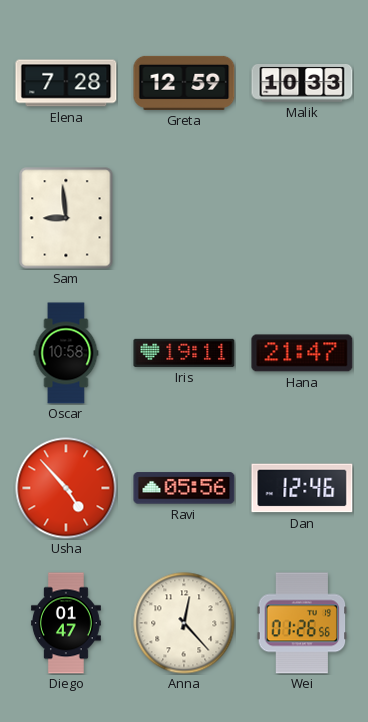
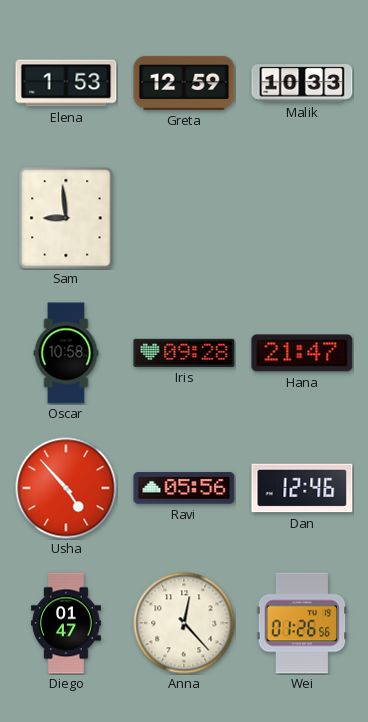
Elena: 7:28 -> 1:53 (66, 83)
Iris: 19:11 -> 09:28 (184, 353)
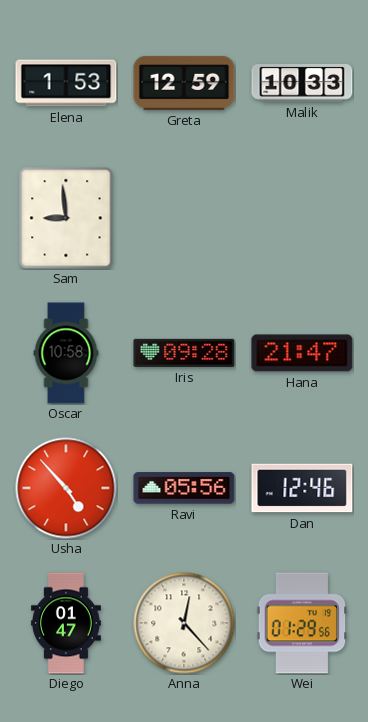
Wei: 01:26 -> 01:29 (302, 623)
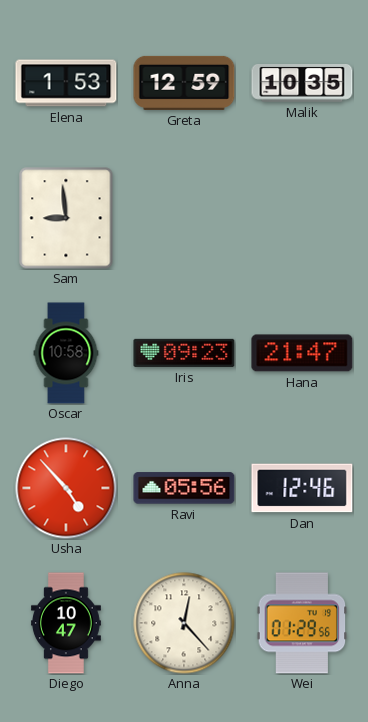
Malik: 10:33 -> 10:35 (302, 84)
Iris: 09:28 -> 09:23 (184, 353)
Diego: 01:47 -> 10:47 (66, 623)
